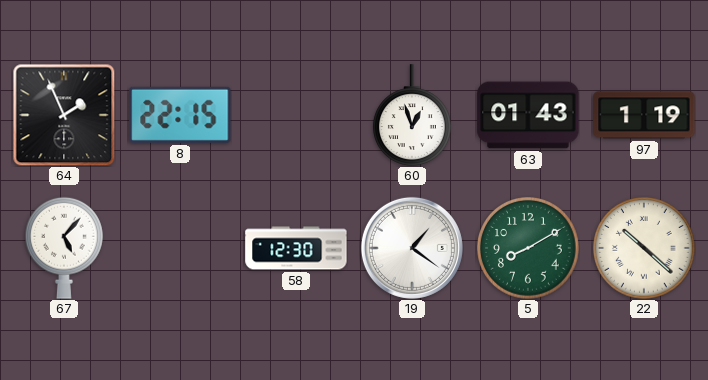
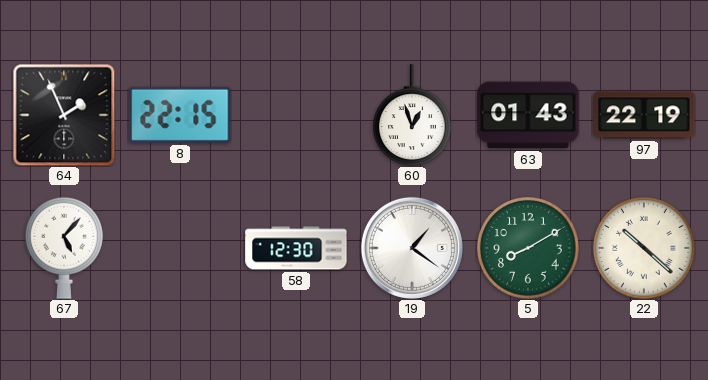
97: 1:19 -> 22:19 (644, 115)
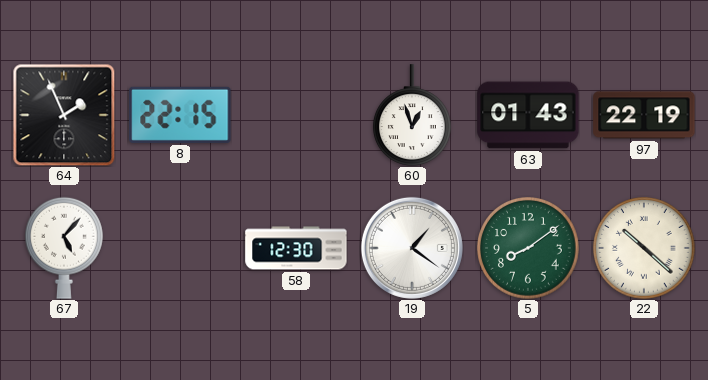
5: 8:10 -> 8:09 (529, 249)
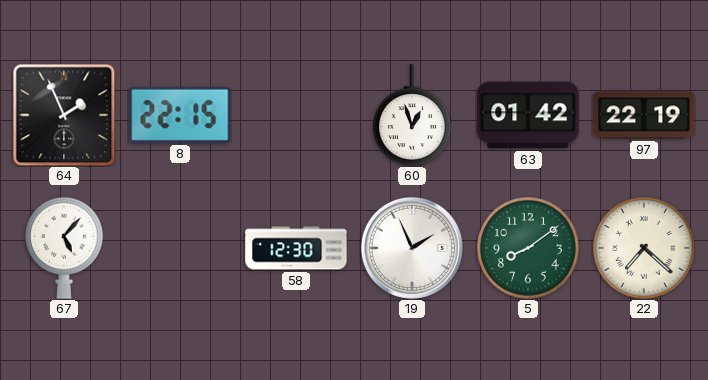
63: 01:43 -> 01:42 (528, 115)
19: 1:21 -> 1:56 (412, 248)
22: 10:22 -> 7:22 (645, 249)
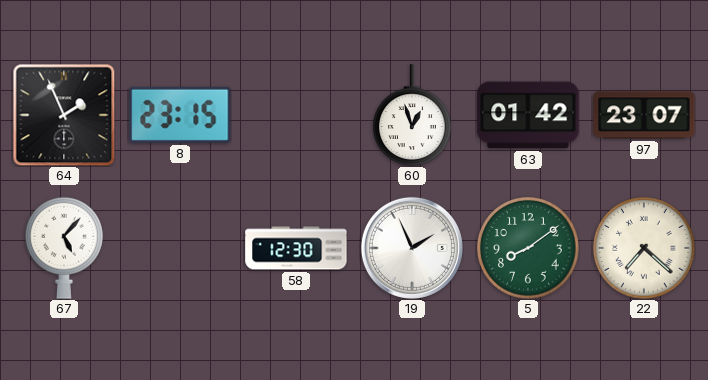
8: 22:15 -> 23:15 (180, 115)
97: 22:19 -> 23:07 (644, 115)
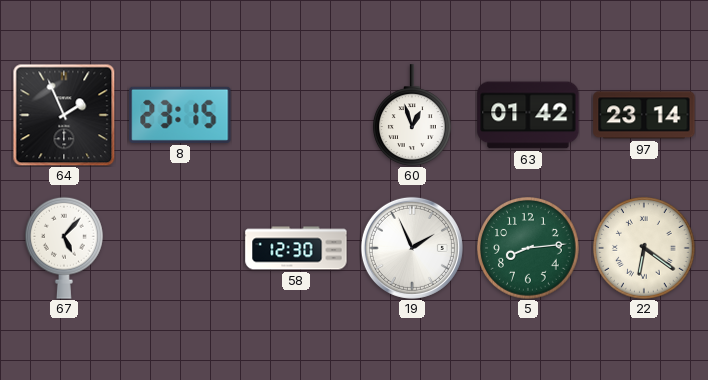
97: 23:07 -> 23:14 (644, 115)
5: 8:09 -> 8:14 (529, 249)
22: 7:22 -> 6:21 (645, 249)
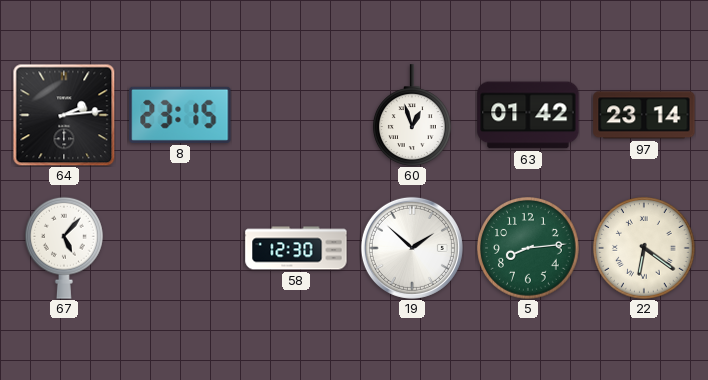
64: 1:56 -> 2:14 (64, 115)
19: 1:56 -> 1:52 (412, 248)
